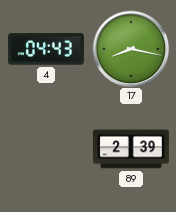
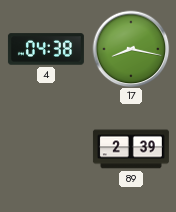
4: 04:43 -> 04:38 (46, 49)
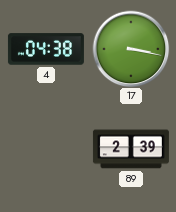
17: 8:17 -> 3:17 (131, 49)
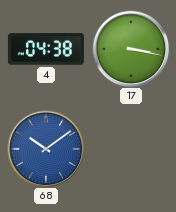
68: none -> 10:09 (46, 149)
89: 2:39 -> none (131, 149)
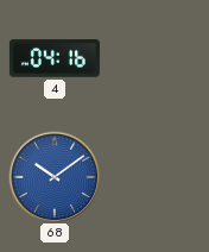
4: 04:38 -> 04:16 (55, 58)
17: 3:17 -> none (131, 49)
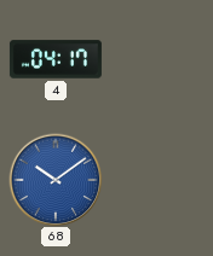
4: 04:16 -> 04:17 (56, 59)
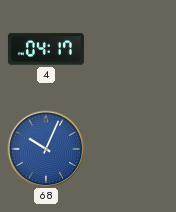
68: 10:09 -> 10:04 (46, 149)
